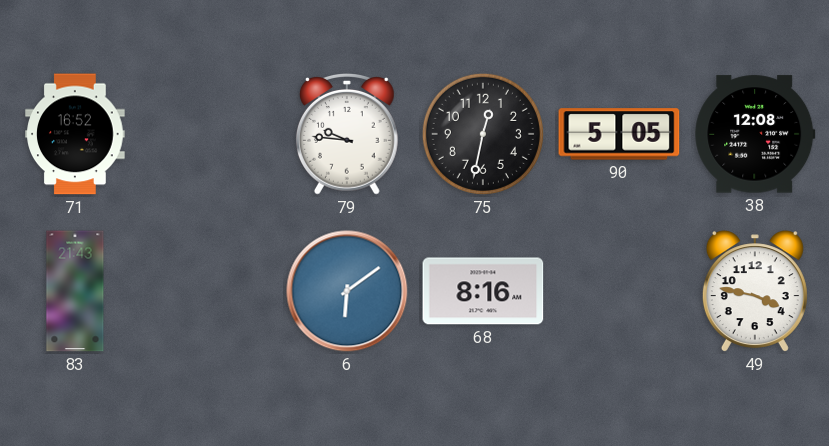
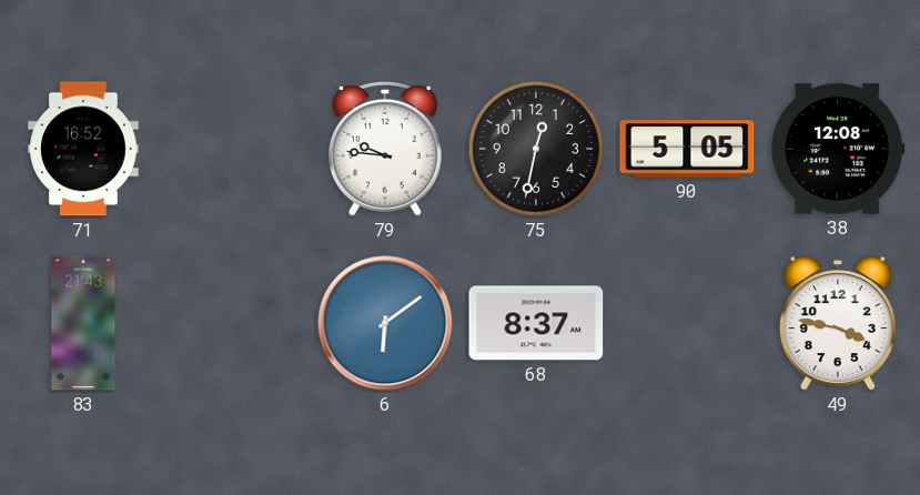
68: 8:16 -> 8:37 (536, 323)
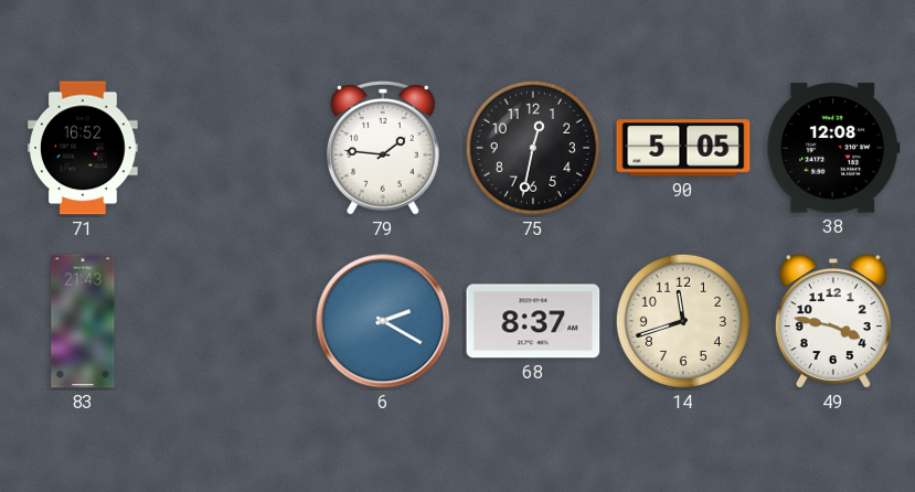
79: 9:46 -> 1:46 (383, 149)
6: 6:09 -> 2:20 (383, 321)
14: none -> 11:42 (683, 321)
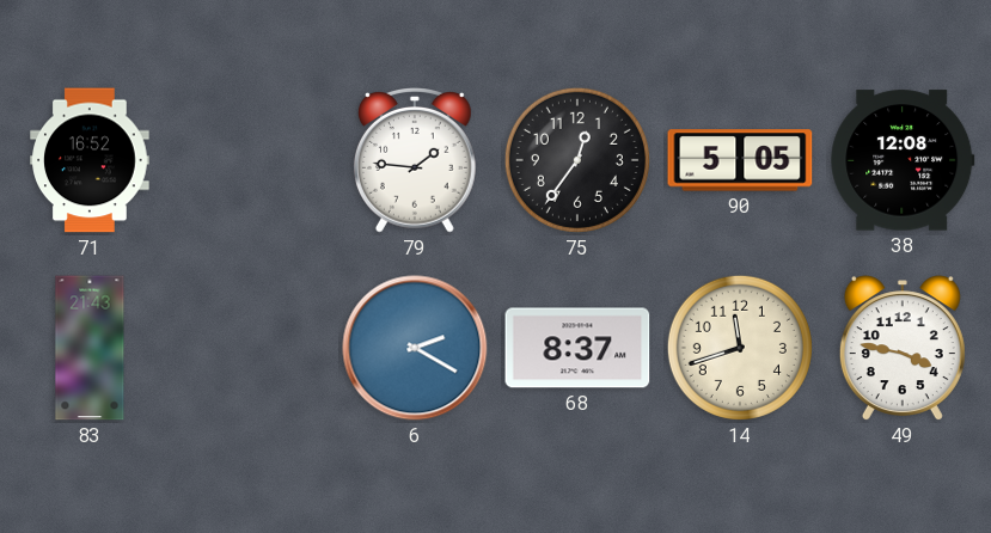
75: 12:32 -> 12:36 (577, 160)
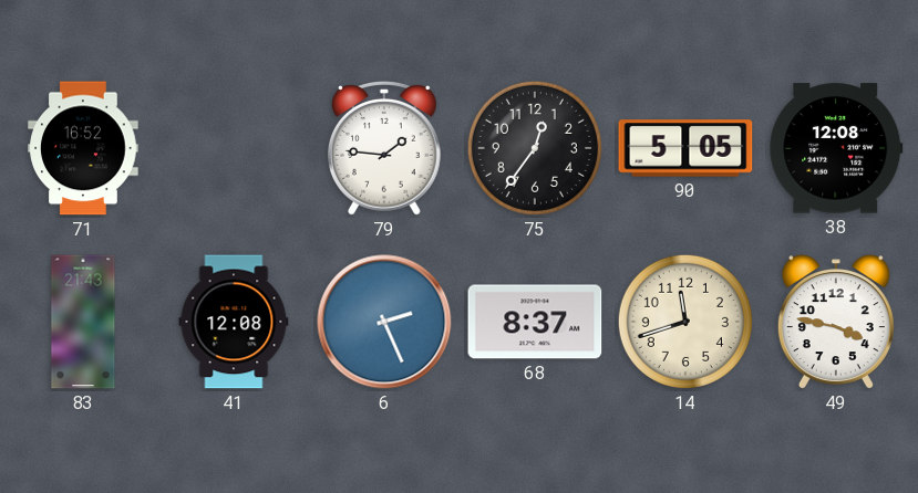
41: none -> 12:08 (234, 322)
6: 2:20 -> 2:26 (384, 322)
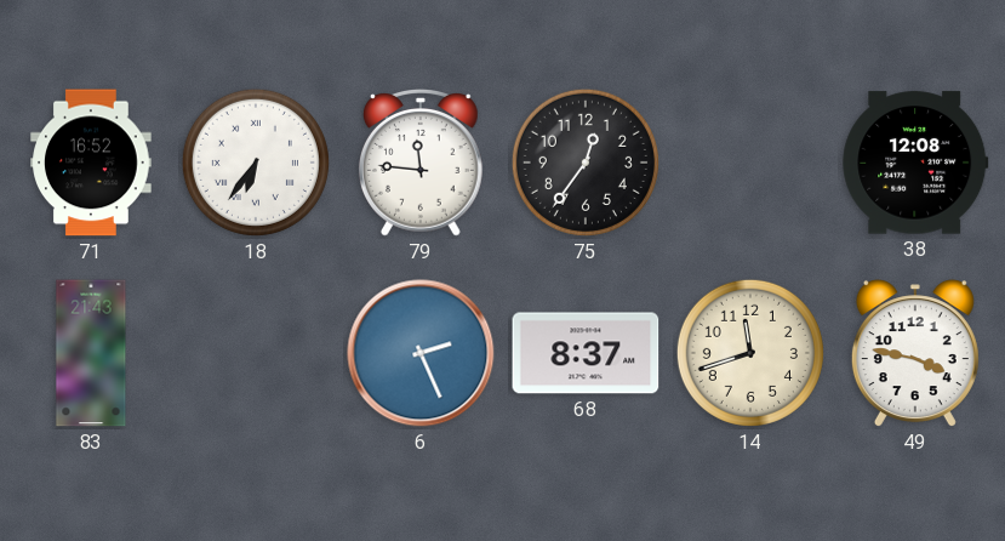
18: none -> 6:36 (256, 163)
79: 1:46 -> 11:46 (421, 164)
90: 5:05 -> none (685, 148)
41: 12:08 -> none (234, 322)
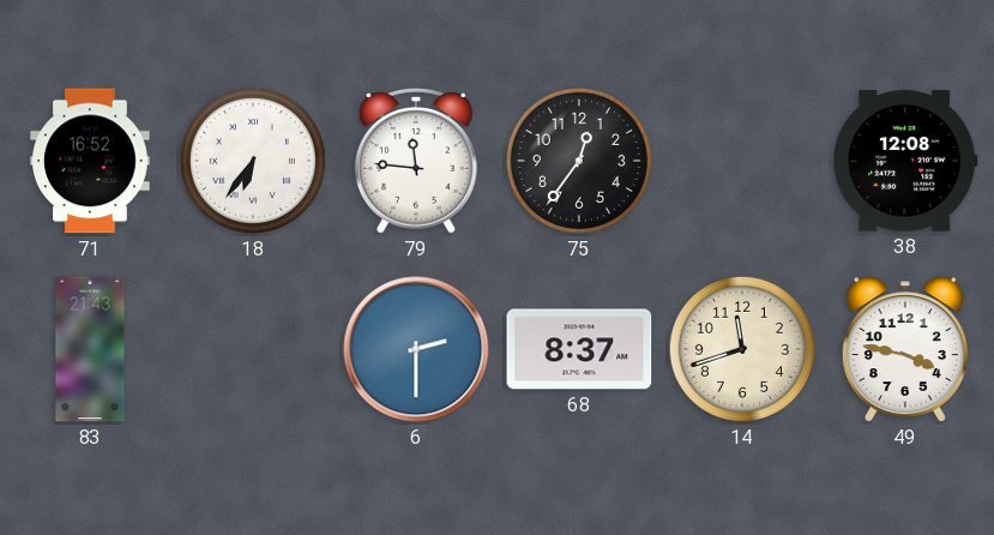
6: 2:26 -> 2:30 (416, 349)
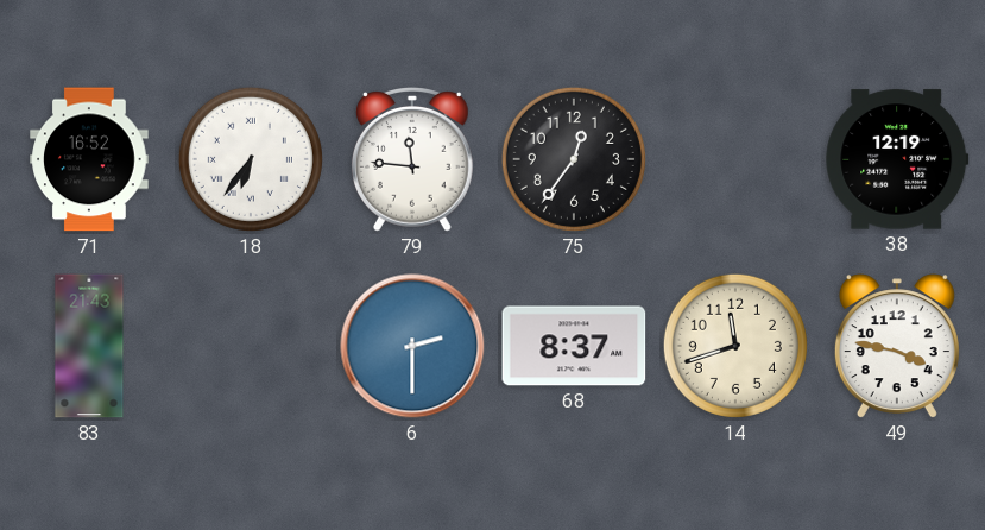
38: 12:08 -> 12:19 (897, 159)
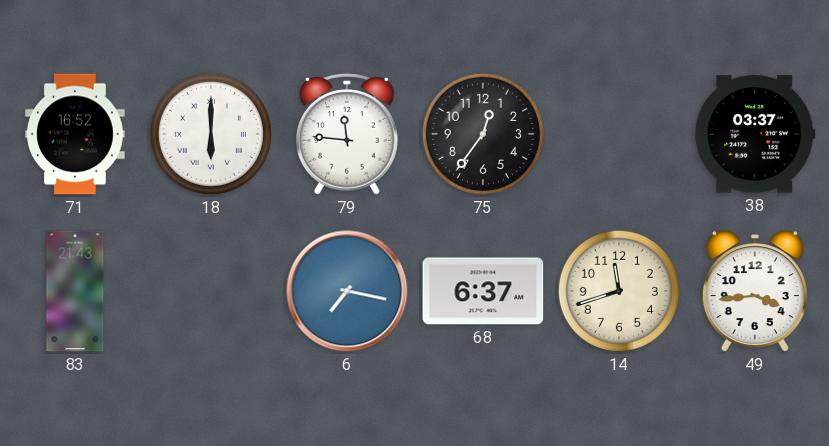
18: 6:36 -> 6:00 (211, 134)
38: 12:19 -> 03:37 (755, 134)
6: 2:30 -> 7:17 (347, 291)
68: 8:37 -> 6:37 (483, 291)
49: 3:47 -> 3:44 (755, 292)
